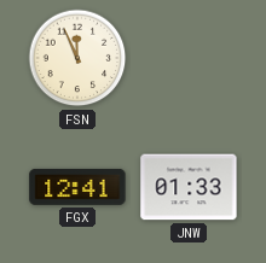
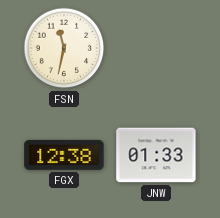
FSN: 11:56 -> 11:32 (64, 48)
FGX: 12:41 -> 12:38 (64, 155)
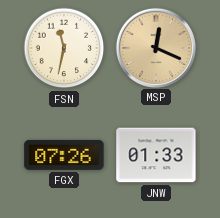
MSP: none -> 12:19 (155, 47)
FGX: 12:38 -> 07:26 (64, 155)
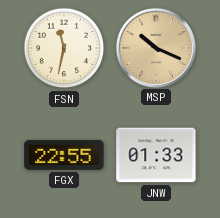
MSP: 12:19 -> 10:19 (155, 47)
FGX: 07:26 -> 22:55 (64, 155)
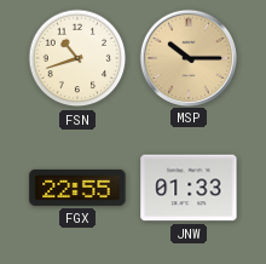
FSN: 11:32 -> 10:42 (77, 58)
MSP: 10:19 -> 10:15 (187, 57)
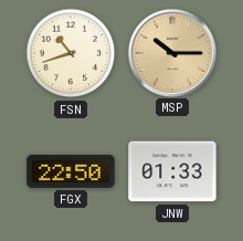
FGX: 22:55 -> 22:50 (71, 171)
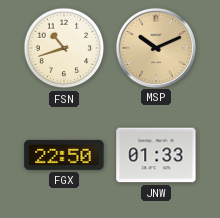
MSP: 10:15 -> 10:11 (155, 47)
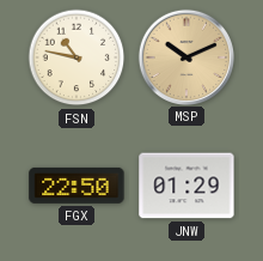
FSN: 10:42 -> 10:47 (77, 57)
JNW: 01:33 -> 01:29 (186, 186)
